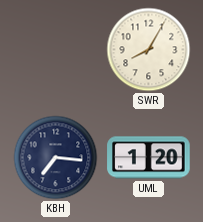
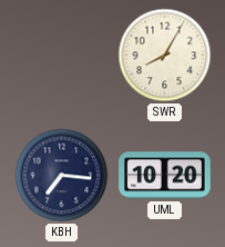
UML: 1:20 -> 10:20 (165, 176)
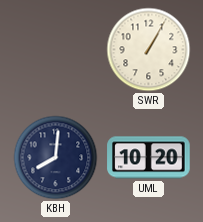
SWR: 8:05 -> 1:05 (149, 50)
KBH: 7:16 -> 8:01 (56, 158)
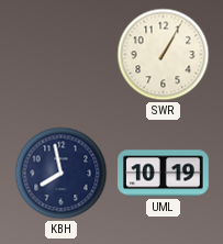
KBH: 8:01 -> 7:58 (62, 174)
UML: 10:20 -> 10:19 (164, 174)
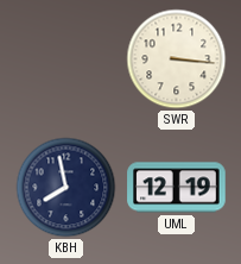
SWR: 1:05 -> 3:16 (177, 59)
UML: 10:19 -> 12:19 (177, 188)
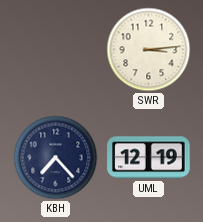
SWR: 3:16 -> 3:14 (149, 50)
KBH: 7:58 -> 7:23 (56, 158)
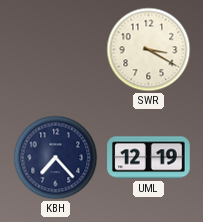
SWR: 3:14 -> 3:20 (149, 50)
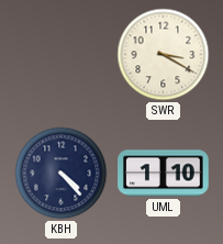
KBH: 7:23 -> 4:23 (62, 174)
UML: 12:19 -> 1:10 (164, 174)
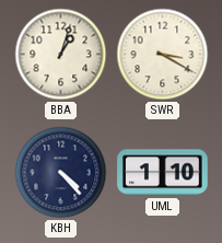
BBA: none -> 1:03 (61, 55)
